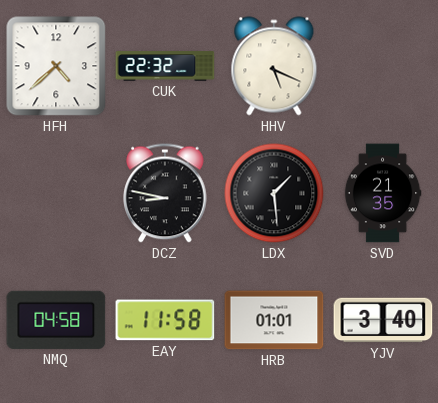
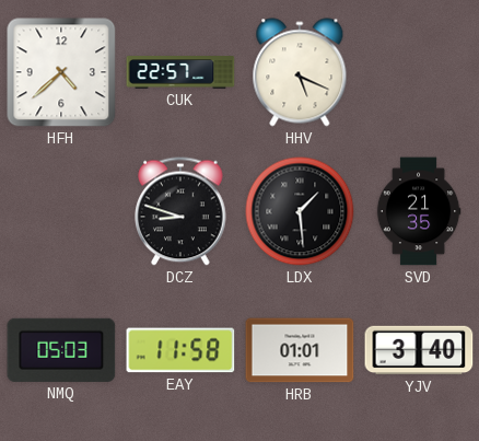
CUK: 22:32 -> 22:57 (180, 72)
DCZ: 8:47 -> 8:48 (182, 211)
NMQ: 04:58 -> 05:03 (61, 350)
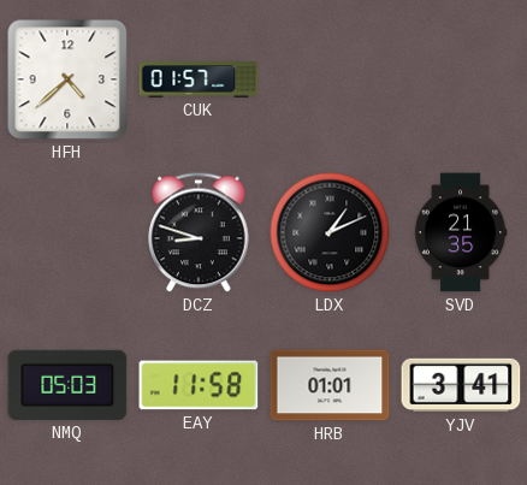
CUK: 22:57 -> 01:57 (199, 79)
HHV: 5:19 -> none (300, 72)
LDX: 1:29 -> 1:11 (330, 232)
YJV: 3:40 -> 3:41 (461, 385)
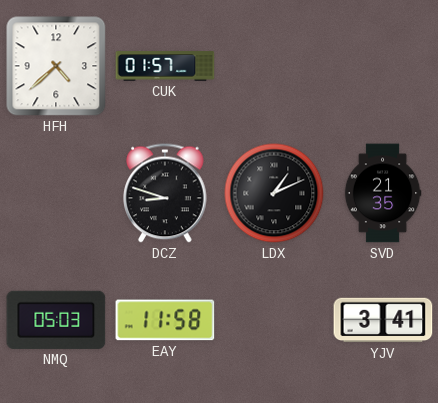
HRB: 01:01 -> none (330, 385)
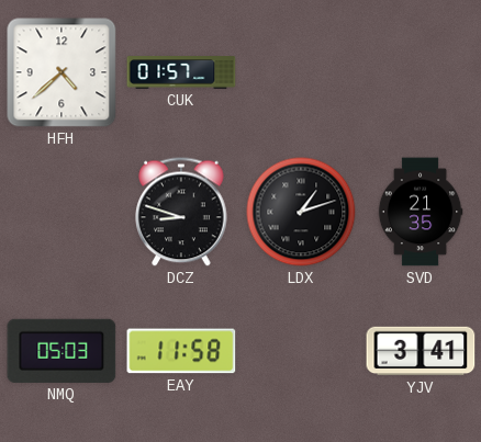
LDX: 1:11 -> 1:12 (301, 212)
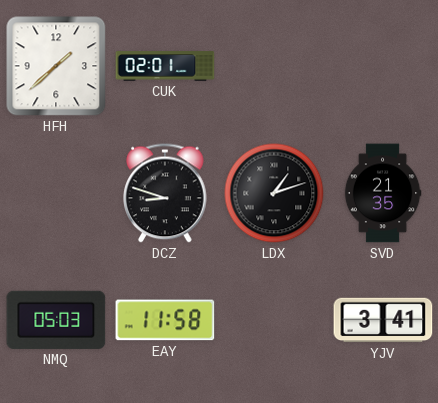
HFH: 4:38 -> 1:38 (56, 66)
CUK: 01:57 -> 02:01 (165, 66)
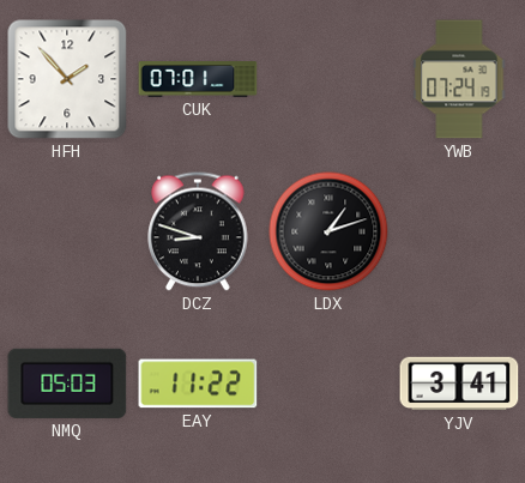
HFH: 1:38 -> 1:53 (67, 79)
CUK: 02:01 -> 07:01 (198, 79)
YWB: none -> 07:24 (459, 79)
SVD: 21:35 -> none (383, 193)
EAY: 11:58 -> 11:22 (198, 384)
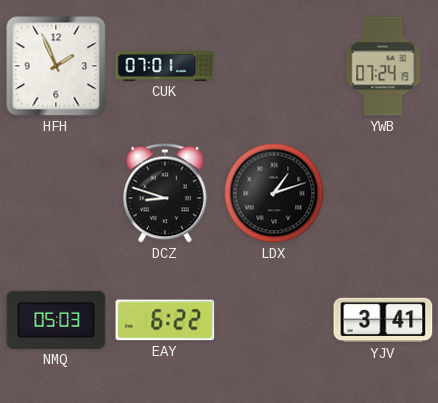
HFH: 1:53 -> 1:56 (56, 66)
EAY: 11:22 -> 6:22 (165, 320)
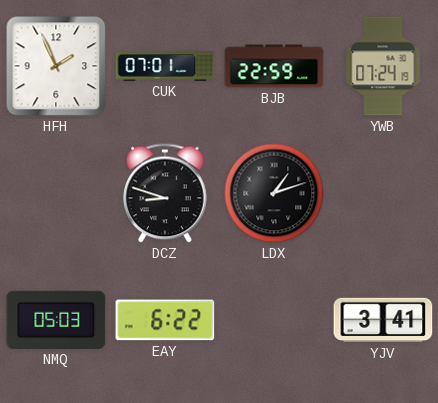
BJB: none -> 22:59 (274, 66)
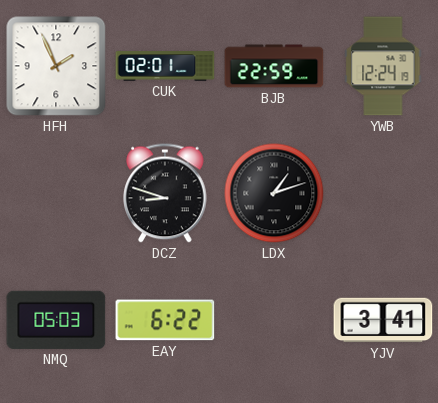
CUK: 07:01 -> 02:01 (165, 66)
YWB: 07:24 -> 12:24 (383, 66)
